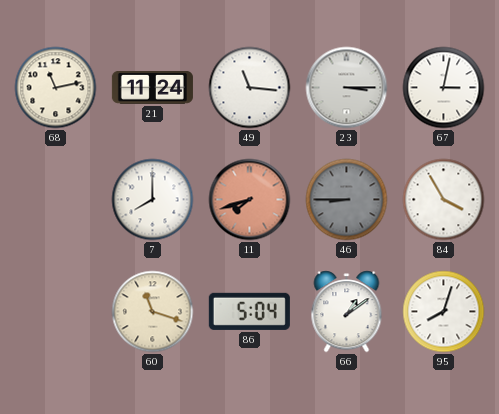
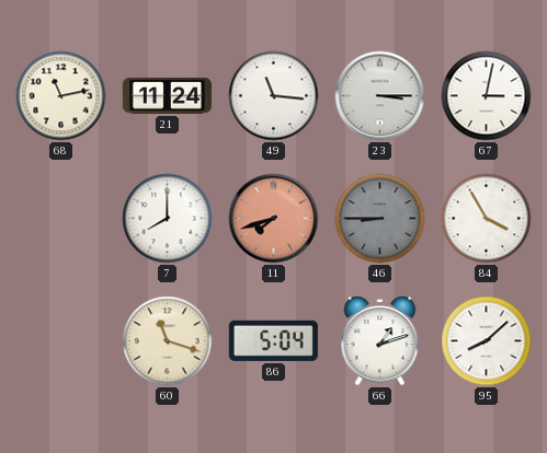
66: 1:09 -> 1:12 (380, 341)
95: 8:03 -> 8:08 (487, 341)
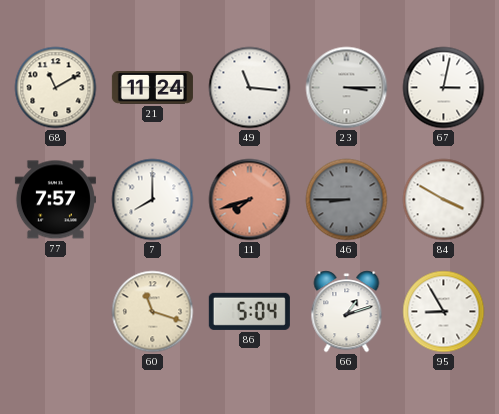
68: 11:13 -> 11:10 (56, 88)
77: none -> 7:57 (55, 200)
84: 3:55 -> 3:50 (444, 200)
95: 8:08 -> 8:55 (444, 312)
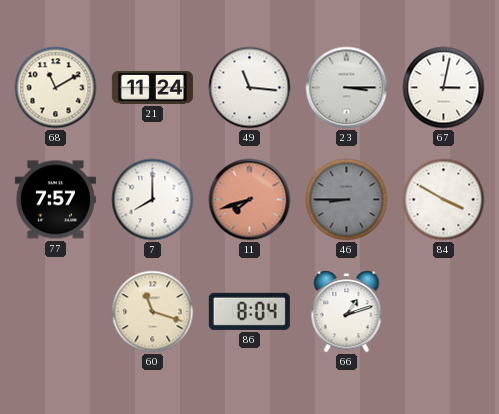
86: 5:04 -> 8:04 (249, 311)
95: 8:55 -> none (444, 312)
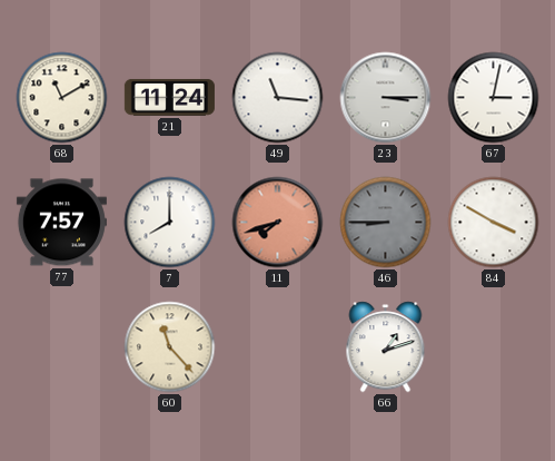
60: 11:18 -> 11:23 (170, 347)
86: 8:04 -> none (249, 311)
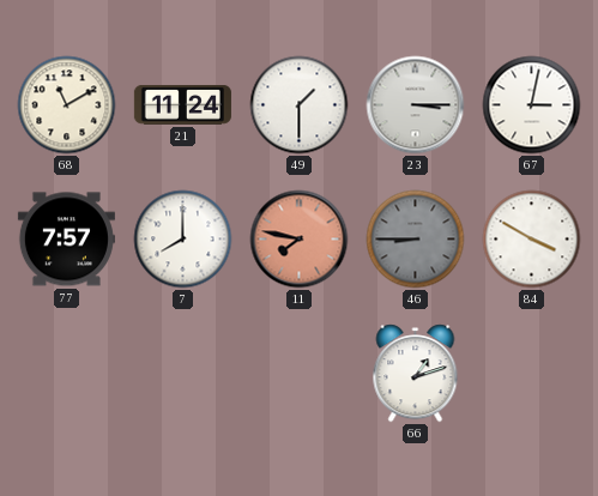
49: 11:16 -> 1:30 (300, 105)
11: 7:42 -> 7:47 (300, 240)
60: 11:23 -> none (170, 347)
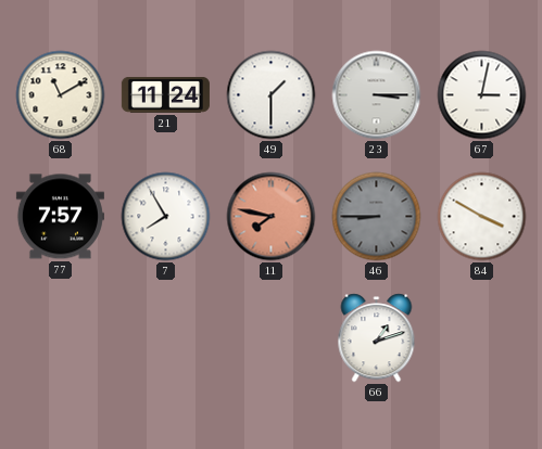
7: 8:00 -> 7:55 (166, 217)
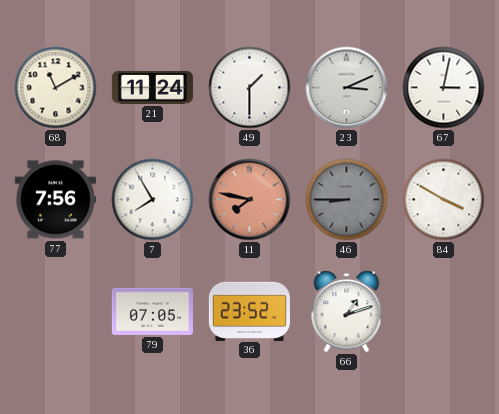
23: 3:15 -> 3:11 (347, 88)
77: 7:57 -> 7:56 (55, 200)
79: none -> 07:05 (152, 311)
36: none -> 23:52 (249, 311)
